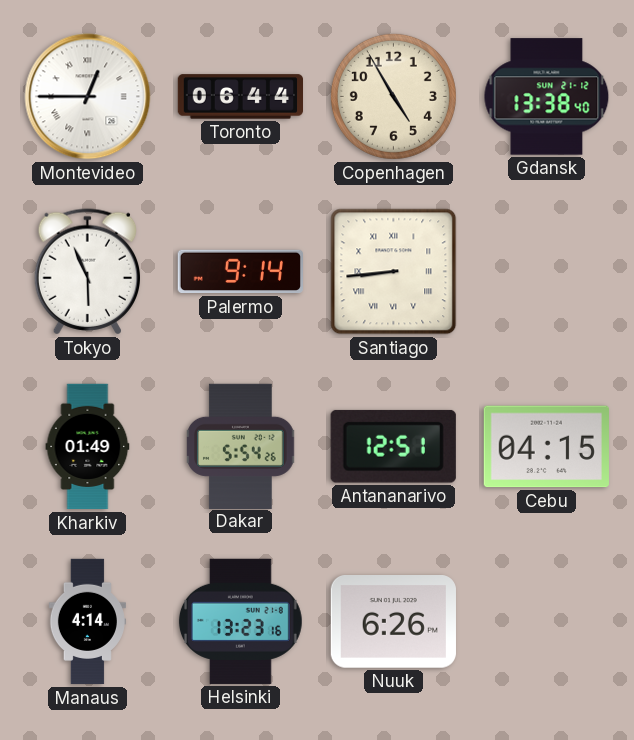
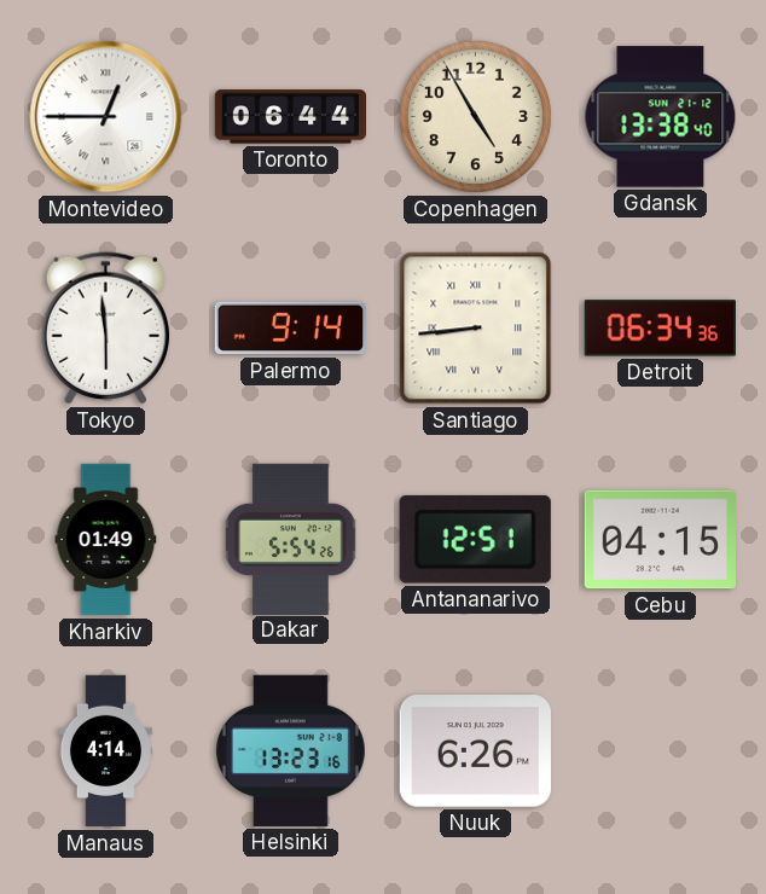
Tokyo: 5:56 -> 5:59 (105, 329)
Detroit: none -> 06:34 (660, 329)
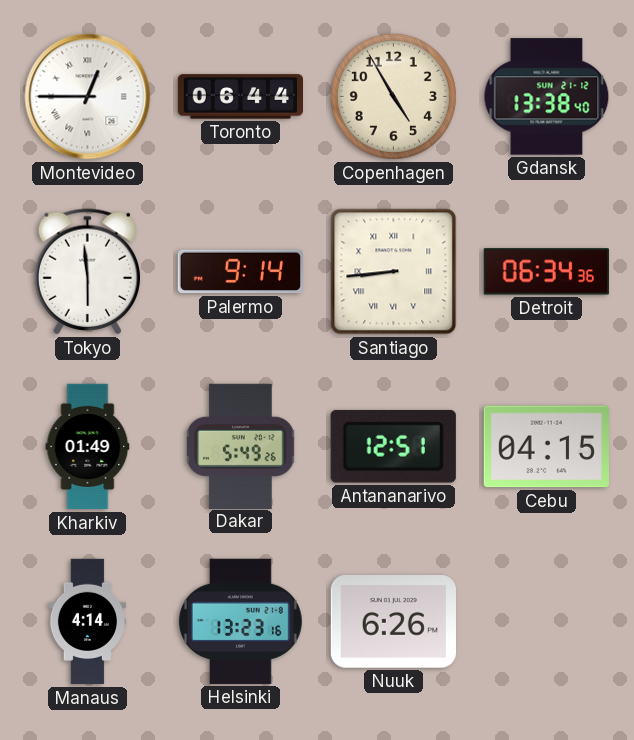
Dakar: 5:54 -> 5:49 (241, 446)
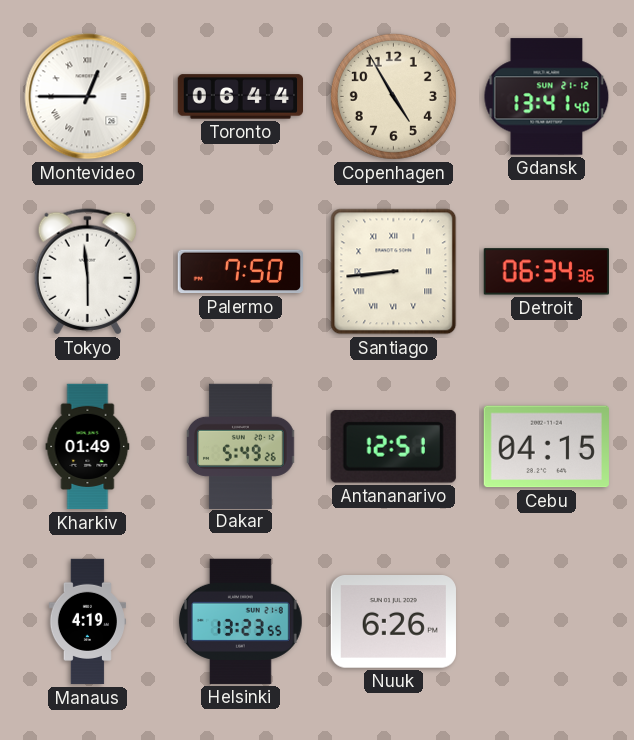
Gdansk: 13:38 -> 13:41 (547, 97)
Palermo: 9:14 -> 7:50 (240, 272)
Manaus: 4:14 -> 4:19 (87, 622)
Helsinki: 13:23:16 -> 13:23:55 (240, 621)
